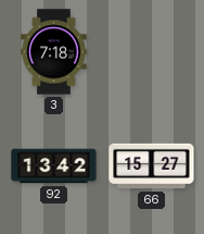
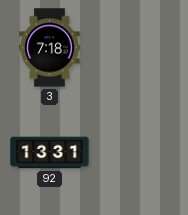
92: 13:42 -> 13:31 (50, 153)
66: 15:27 -> none (152, 167)
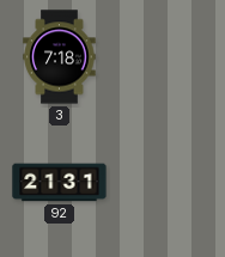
92: 13:31 -> 21:31 (60, 183)
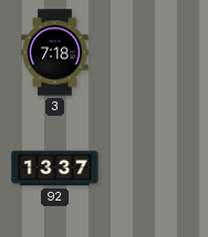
92: 21:31 -> 13:37 (55, 169)
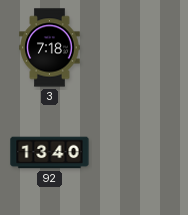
92: 13:37 -> 13:40 (50, 153)
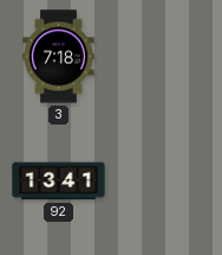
92: 13:40 -> 13:41 (59, 181)
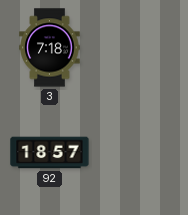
92: 13:41 -> 18:57 (50, 153)
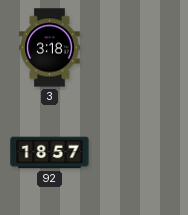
3: 7:18 -> 3:18 (50, 48)
